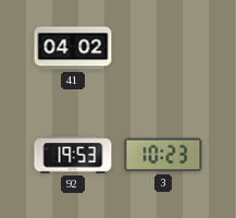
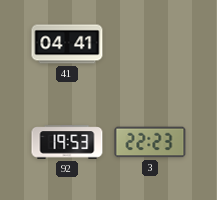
41: 04:02 -> 04:41 (67, 44)
3: 10:23 -> 22:23 (150, 142)
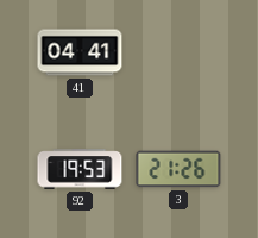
3: 22:23 -> 21:26 (178, 169)
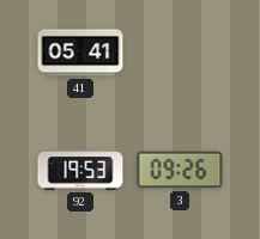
41: 04:41 -> 05:41 (80, 53)
3: 21:26 -> 09:26 (180, 170)
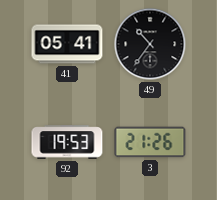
49: none -> 10:36 (150, 44)
3: 09:26 -> 21:26 (150, 142)
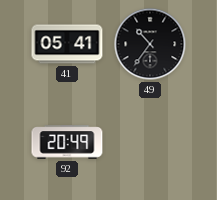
92: 19:53 -> 20:49 (67, 142)
3: 21:26 -> none (150, 142)
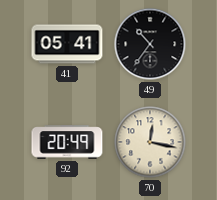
70: none -> 12:17 (150, 142)
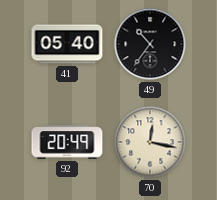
41: 05:41 -> 05:40 (67, 44)
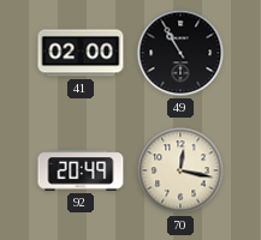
41: 05:40 -> 02:00 (81, 53)
49: 10:36 -> 10:55 (180, 53)
